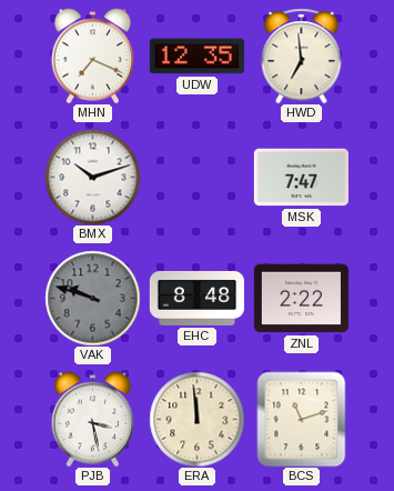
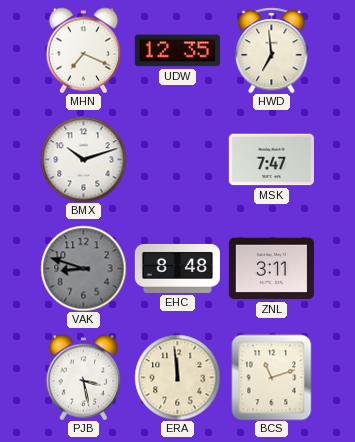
VAK: 9:48 -> 8:48 (83, 268)
ZNL: 2:22 -> 3:11 (271, 269)
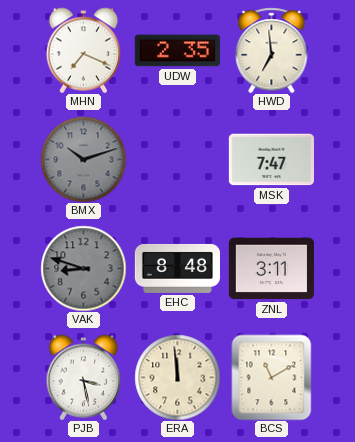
UDW: 12:35 -> 2:35 (177, 51)
BMX dial: white -> grey (83, 159)
BCS: 11:12 -> 11:10 (272, 377)
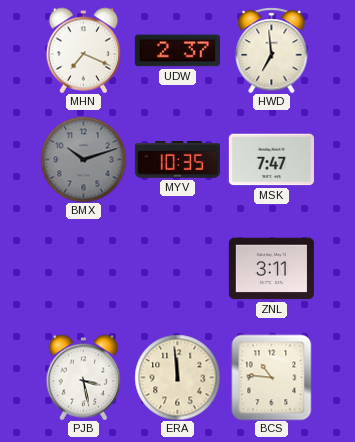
UDW: 2:35 -> 2:37 (177, 51)
MYV: none -> 10:35 (177, 160)
VAK: 8:48 -> none (83, 268)
EHC: 8:48 -> none (177, 268)
BCS: 11:10 -> 10:46 (272, 377)
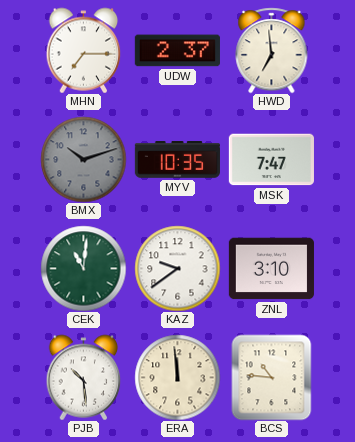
MHN: 7:19 -> 7:15 (84, 50)
CEK: none -> 11:01 (83, 268)
KAZ: none -> 9:39 (177, 268)
ZNL: 3:11 -> 3:10 (271, 269)
PJB: 3:28 -> 10:29 (84, 377)
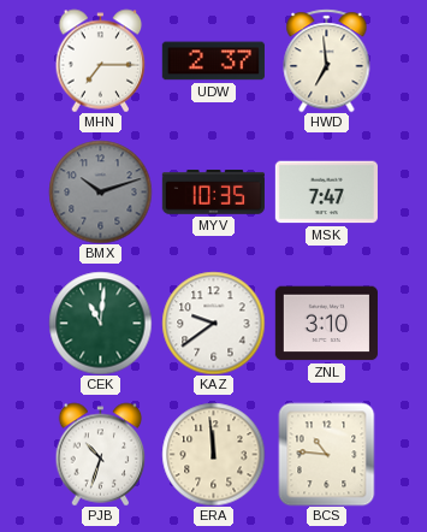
PJB: 10:29 -> 10:33 (101, 454)
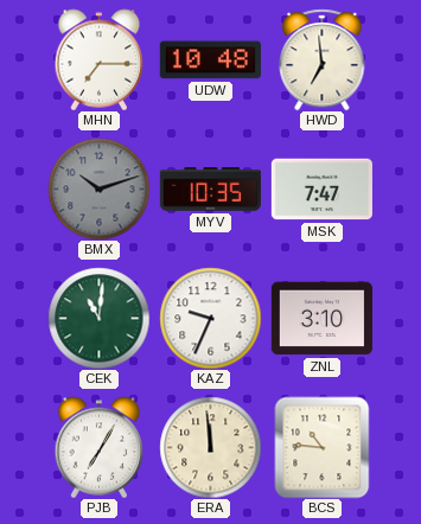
UDW: 2:37 -> 10:48 (210, 60)
KAZ: 9:39 -> 9:34 (210, 318)
PJB: 10:33 -> 7:05 (100, 447)
